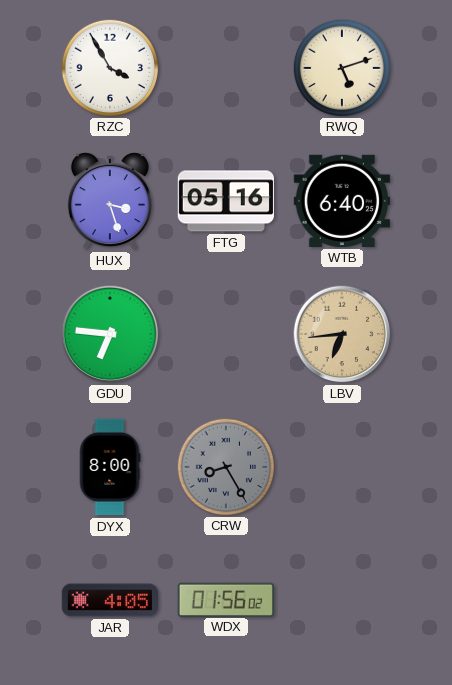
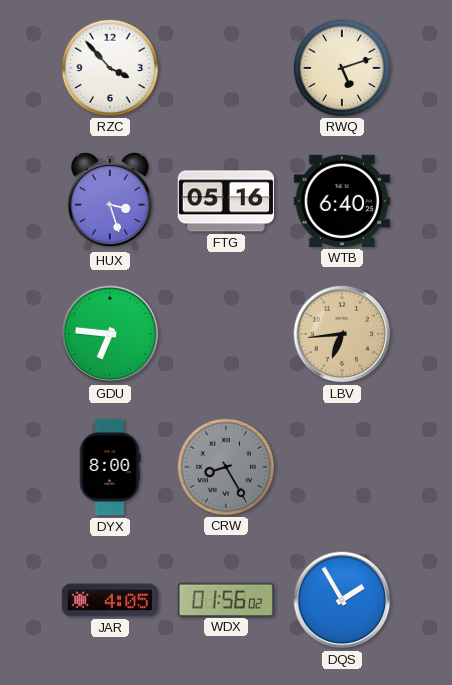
RZC: 3:55 -> 3:53 (109, 67)
DQS: none -> 1:55 (342, 600)
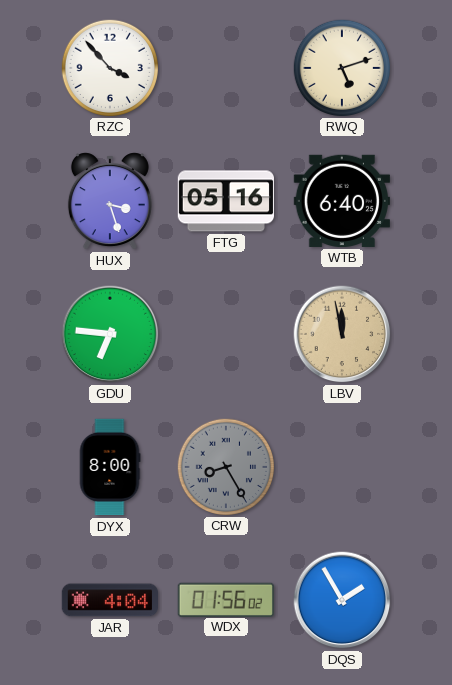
LBV: 6:44 -> 11:58 (342, 334)
JAR: 4:05 -> 4:04 (109, 600)
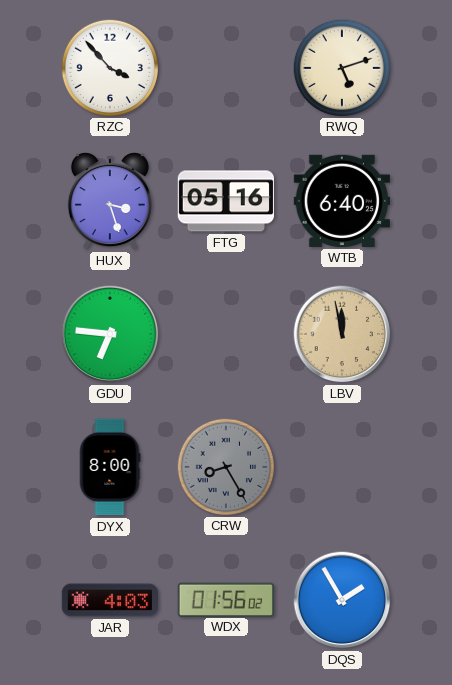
JAR: 4:04 -> 4:03 (109, 600)
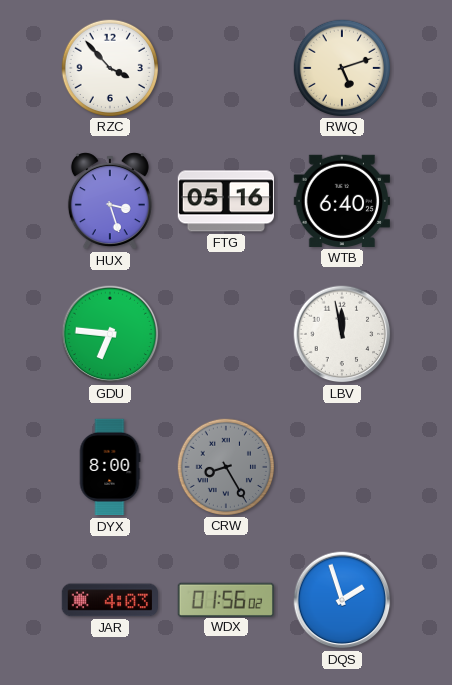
LBV dial: champagne -> white (342, 334)
DQS: 1:55 -> 1:57 (342, 600)
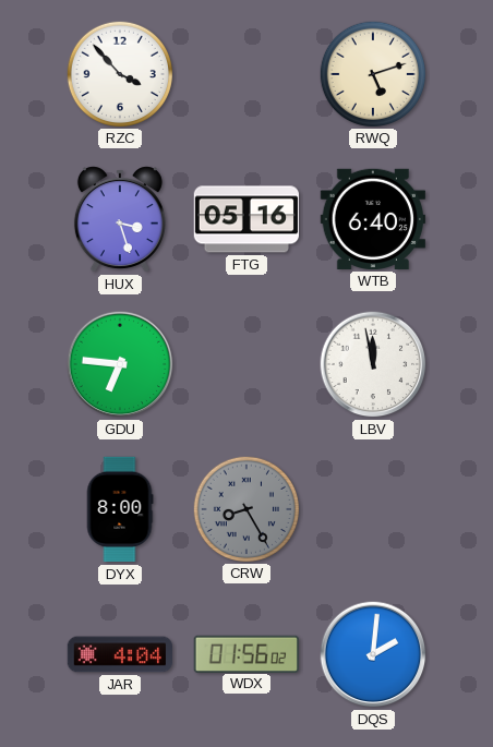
JAR: 4:03 -> 4:04 (119, 654)
DQS: 1:57 -> 2:01 (373, 654)
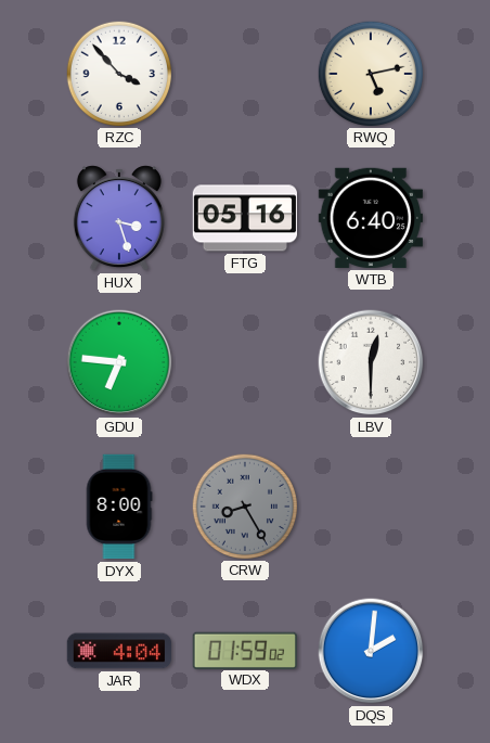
RWQ: 5:12 -> 5:13 (370, 73)
LBV: 11:58 -> 12:30 (371, 362)
WDX: 01:56 -> 01:59 (245, 650)
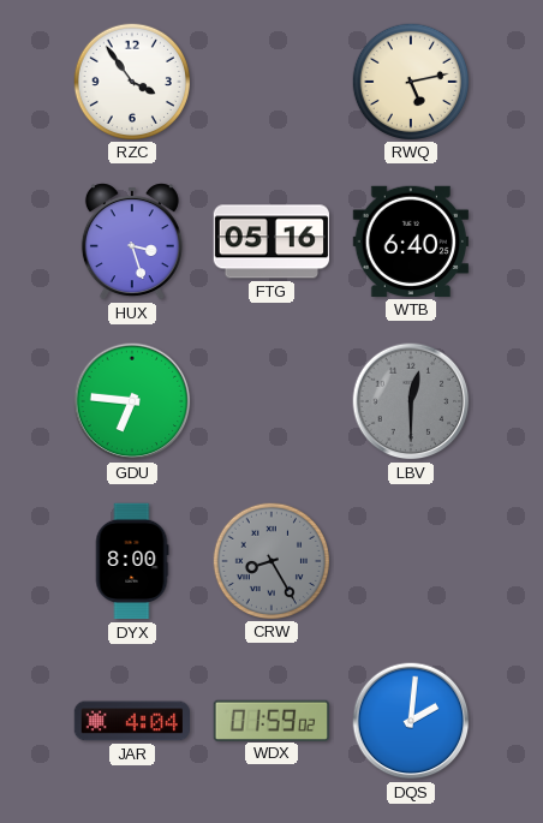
RZC: 3:53 -> 3:54 (131, 80)
LBV dial: white -> grey (411, 401)
